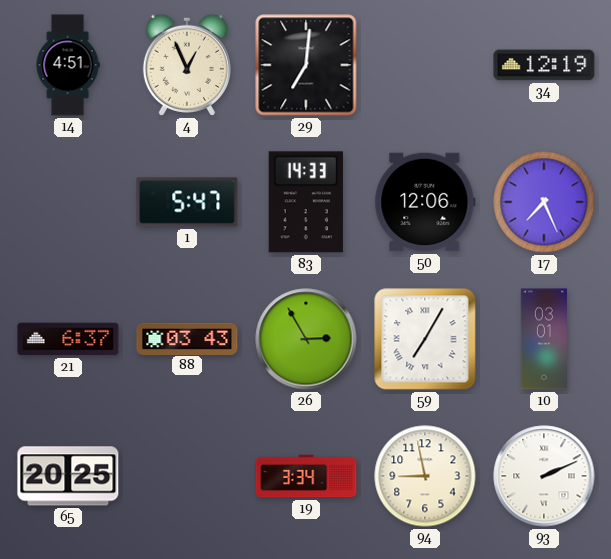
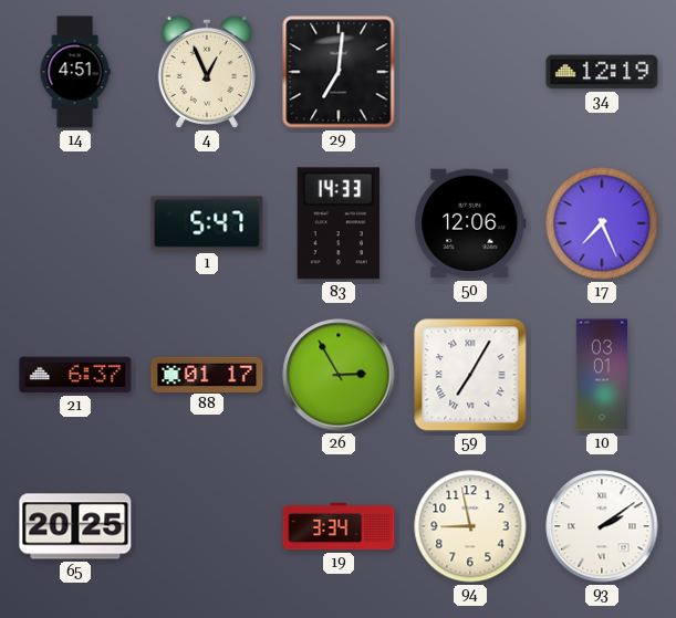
88: 03:43 -> 01:17 (207, 374)
93: 2:11 -> 2:09 (602, 526)
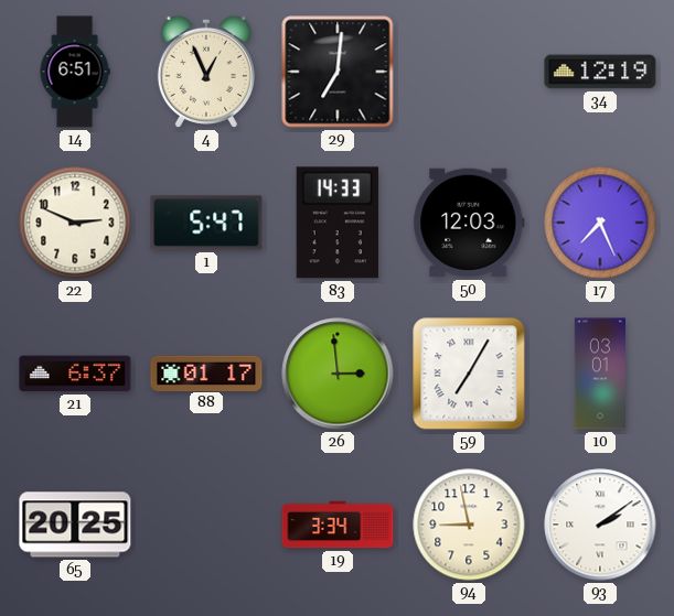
14: 4:51 -> 6:51 (75, 72)
22: none -> 2:49 (75, 223)
50: 12:06 -> 12:03 (469, 223)
26: 2:55 -> 2:59 (338, 374)
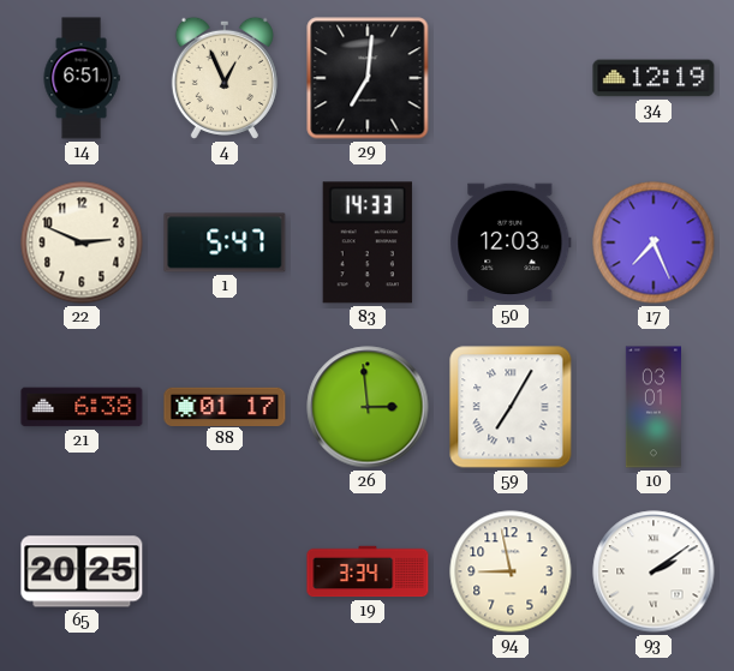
21: 6:37 -> 6:38 (82, 407)
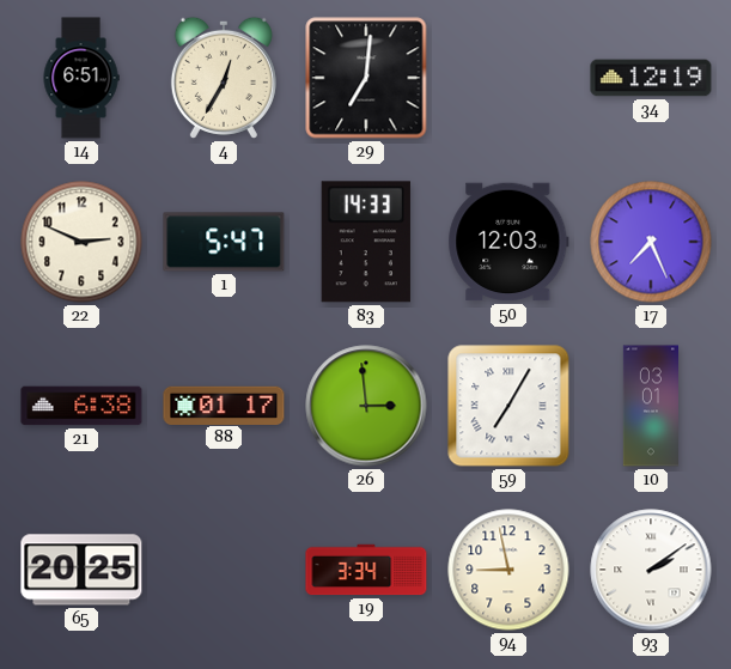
4: 12:56 -> 12:35 (224, 78)
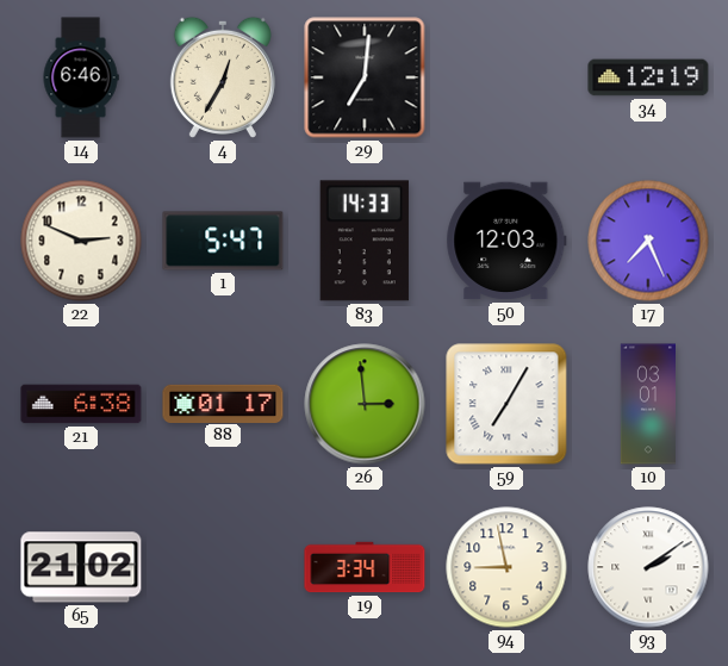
14: 6:51 -> 6:46 (81, 77)
65: 20:25 -> 21:02 (81, 567)
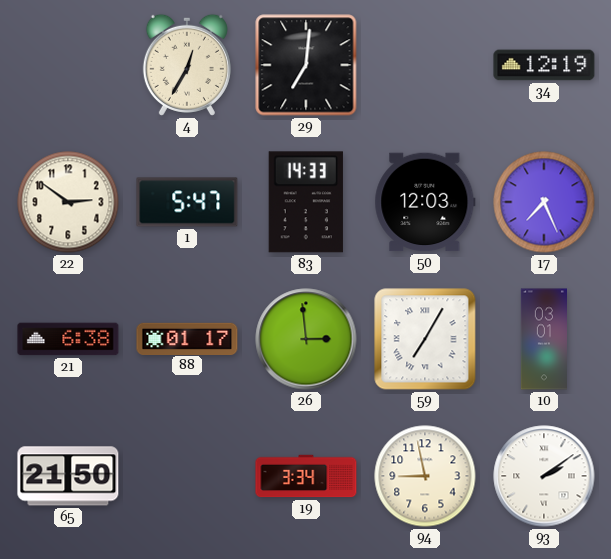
14: 6:46 -> none (81, 77)
22: 2:49 -> 2:51 (68, 202)
65: 21:02 -> 21:50 (68, 476)
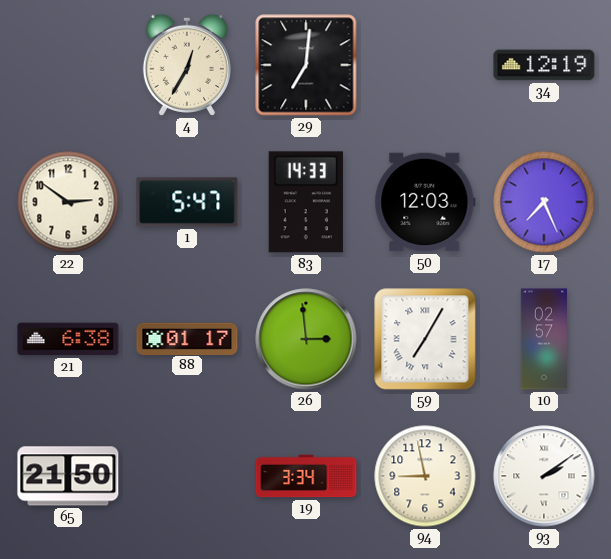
10: 03:01 -> 02:57 (543, 339)
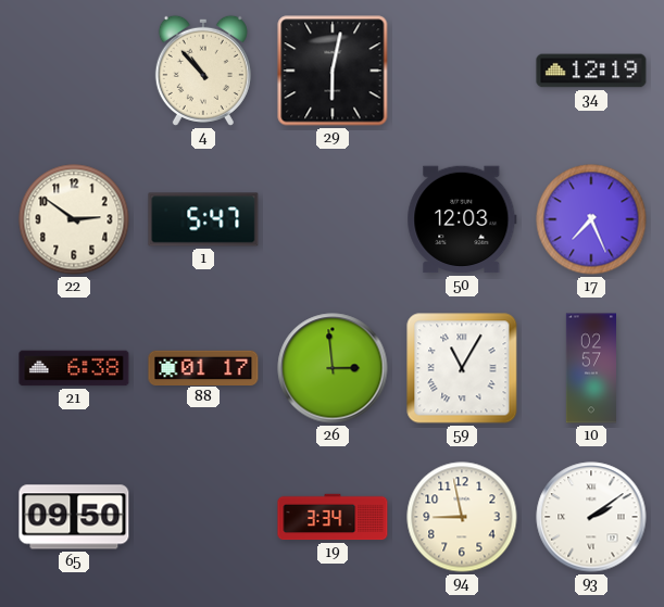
4: 12:35 -> 10:53 (203, 71)
29: 7:01 -> 6:02 (333, 71)
83: 14:33 -> none (306, 202)
59: 7:05 -> 11:05 (462, 368)
65: 21:50 -> 09:50 (74, 517)
